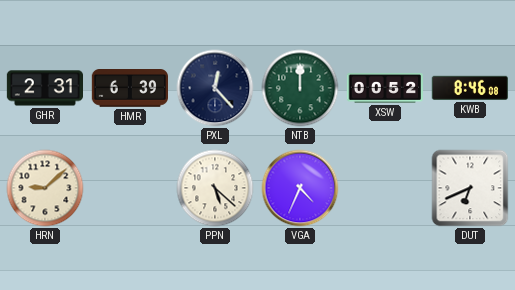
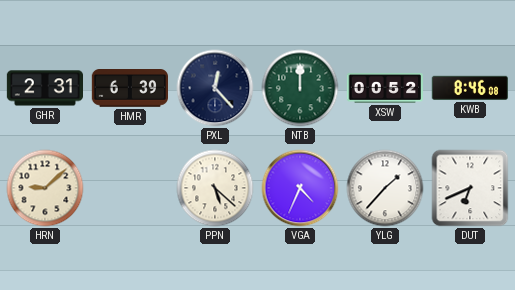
YLG: none -> 1:37 (385, 188)
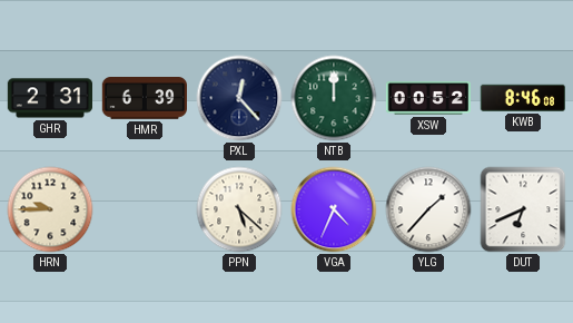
HRN: 9:08 -> 9:45 (50, 209)
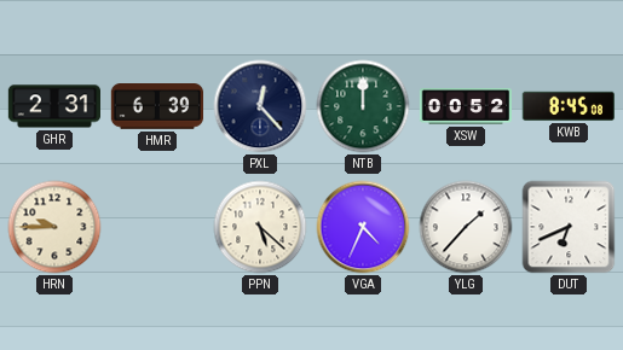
KWB: 8:46 -> 8:45 (569, 106)
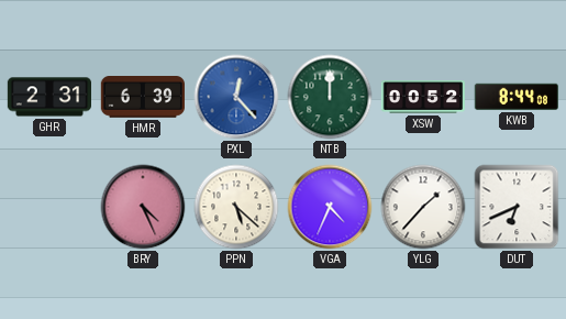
PXL dial: navy -> blue (236, 97)
KWB: 8:45 -> 8:44 (517, 97)
HRN: 9:45 -> none (54, 227)
BRY: none -> 4:26 (143, 207)
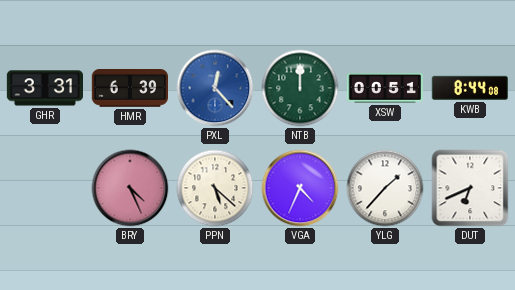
GHR: 2:31 -> 3:31 (44, 88)
XSW: 00:52 -> 00:51 (384, 88)
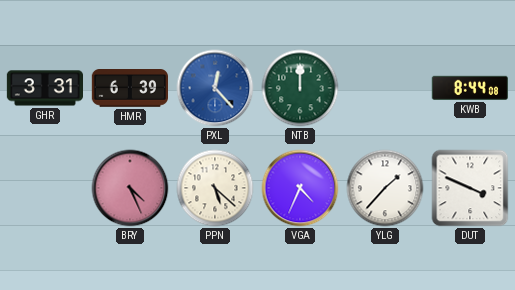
XSW: 00:51 -> none (384, 88)
DUT: 6:41 -> 3:49 (470, 188)
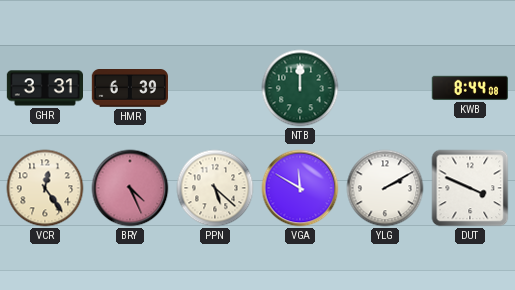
PXL: 12:23 -> none (215, 88)
VCR: none -> 12:24 (45, 188)
VGA: 4:34 -> 11:50 (300, 188)
YLG: 1:37 -> 2:10 (385, 188)
